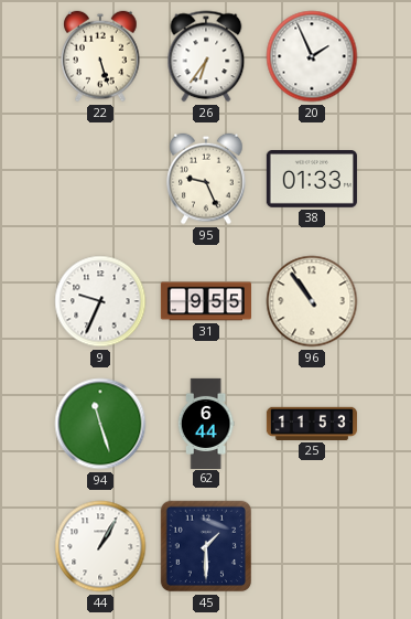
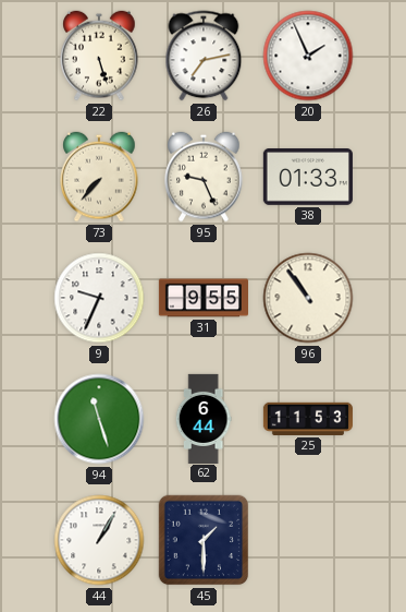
26: 6:36 -> 7:13 (204, 56)
73: none -> 7:37 (99, 177)
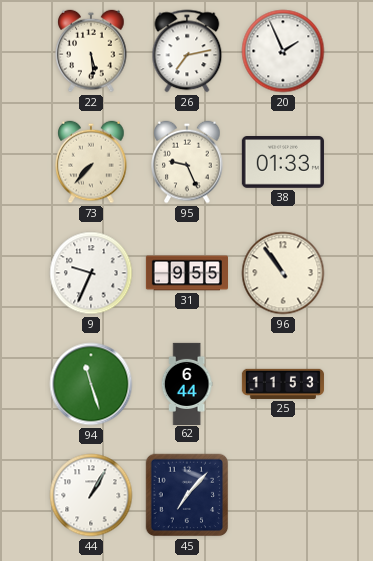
22: 5:27 -> 5:29 (91, 51)
45: 1:30 -> 7:07 (187, 495)
